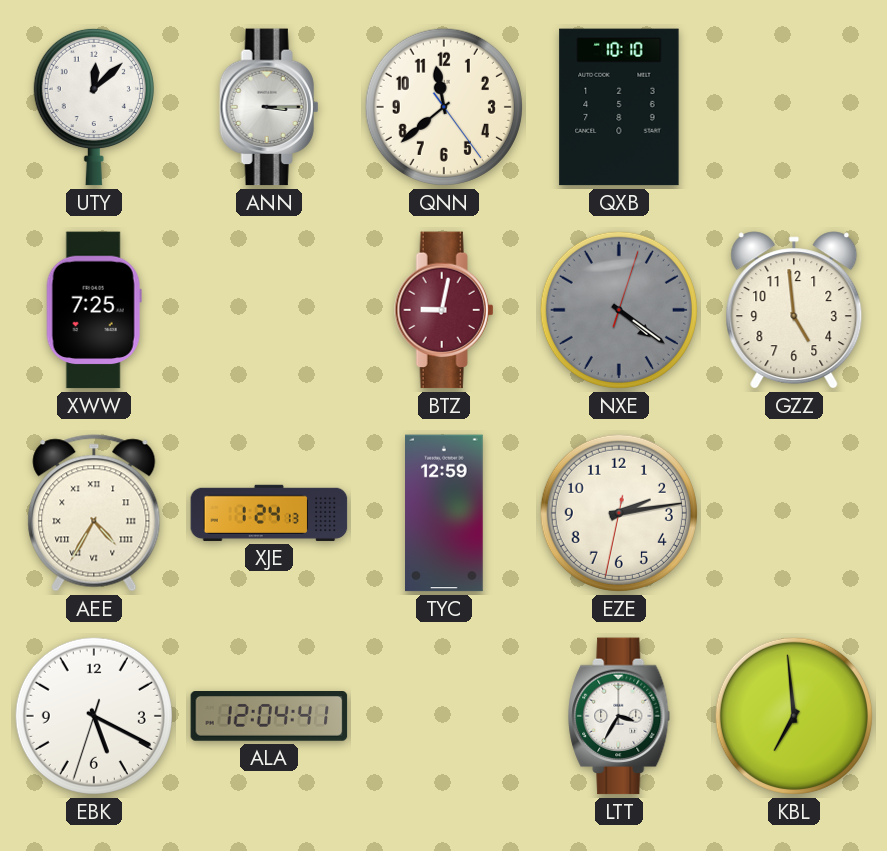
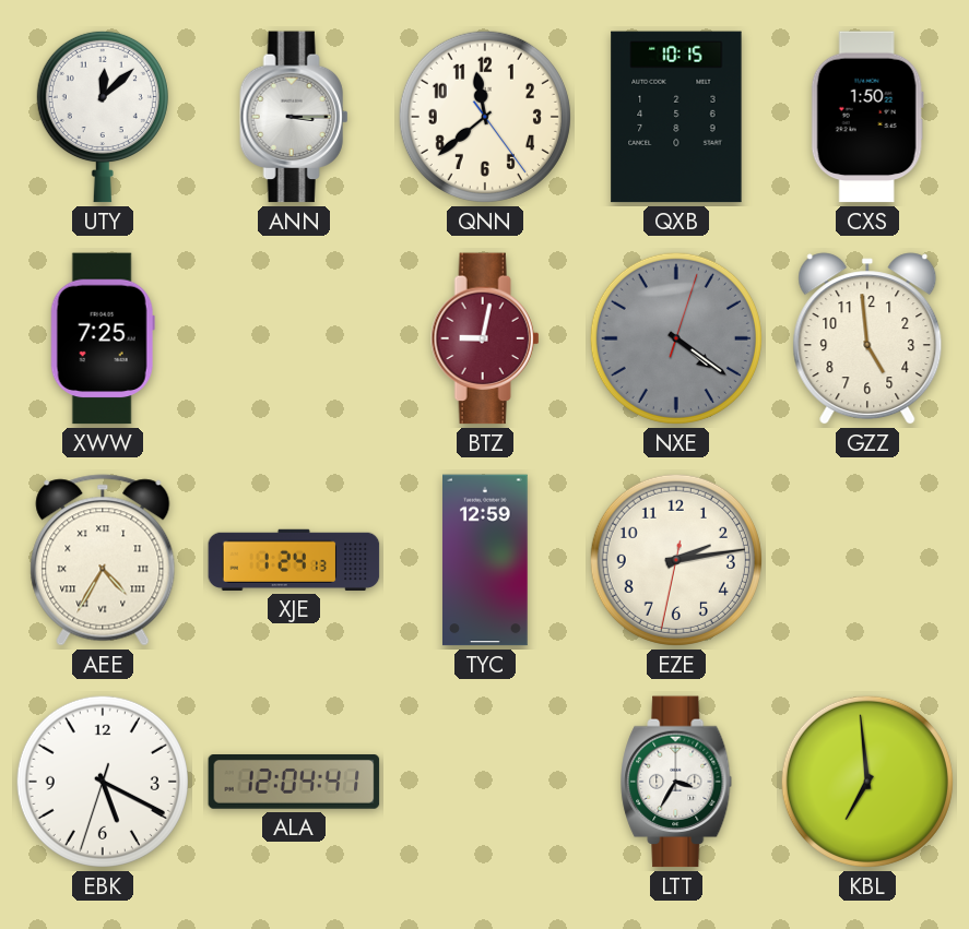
QXB: 10:10 -> 10:15 (676, 117)
CXS: none -> 1:50 (867, 117)
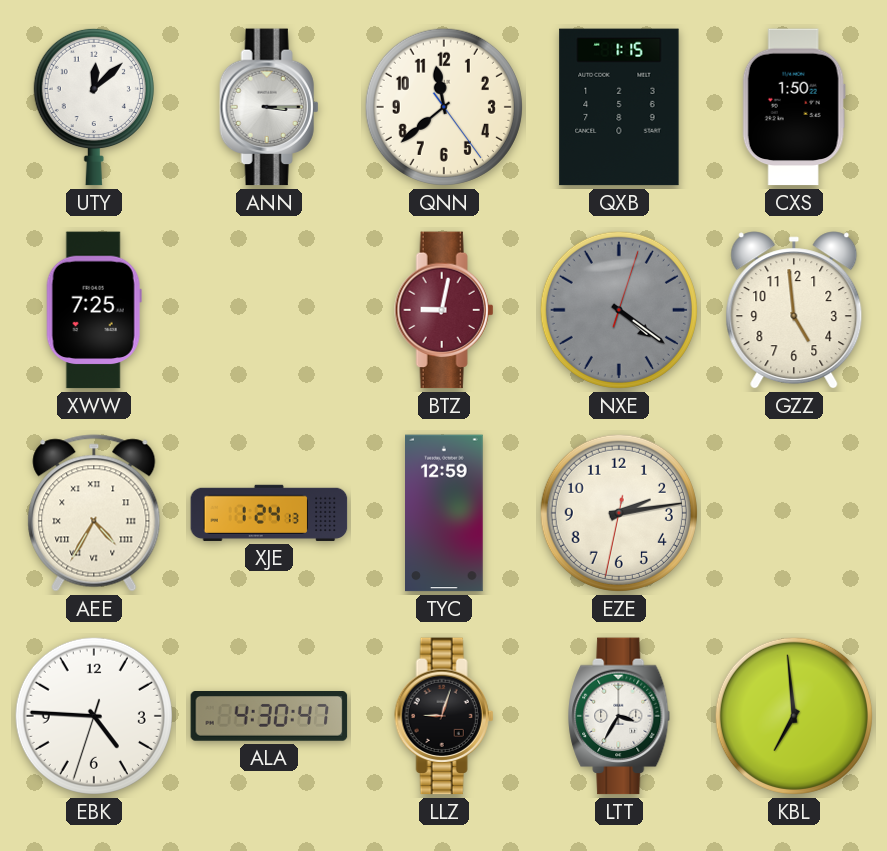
QXB: 10:15 -> 1:15 (619, 107)
EBK: 5:19 -> 4:45 (94, 716)
ALA: 12:04 -> 4:30 (269, 716)
LLZ: none -> 9:03 (444, 716)
